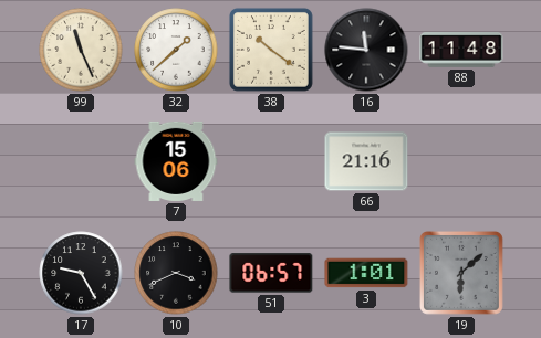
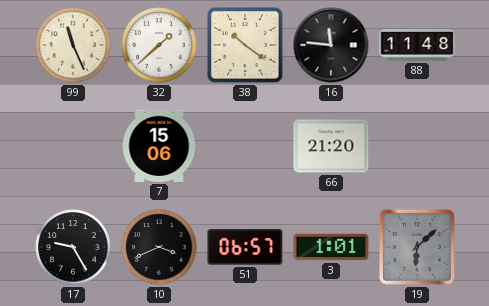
66: 21:16 -> 21:20 (331, 146)
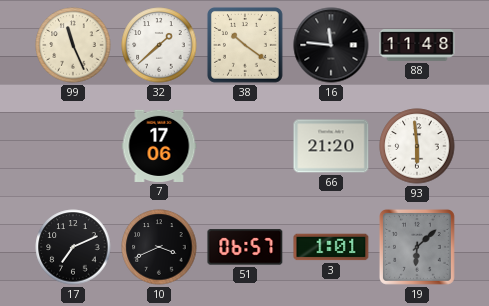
7: 15:06 -> 17:06 (159, 146)
93: none -> 5:59 (417, 146)
17: 9:25 -> 7:11 (73, 247)
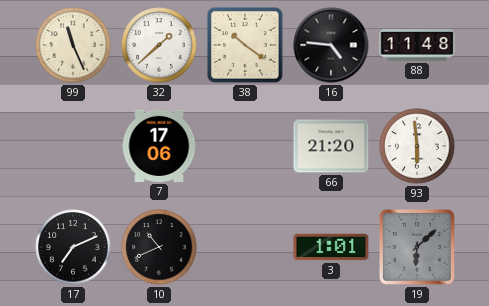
16: 11:46 -> 4:46 (331, 45)
10: 3:41 -> 10:41 (159, 247)
51: 06:57 -> none (245, 247)
